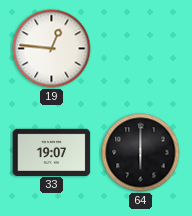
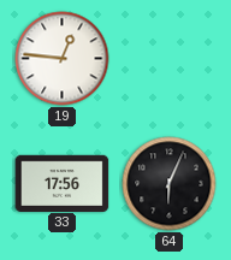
33: 19:07 -> 17:56 (63, 183)
64: 6:00 -> 6:04 (170, 184)
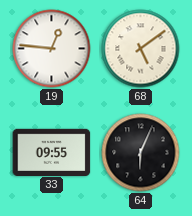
68: none -> 5:09 (141, 49)
33: 17:56 -> 09:55 (52, 152)
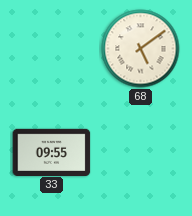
19: 12:46 -> none (52, 49)
64: 6:04 -> none (141, 153)
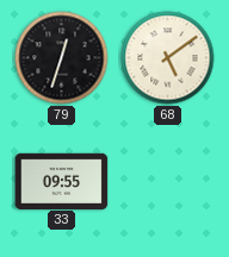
79: none -> 12:33 (62, 58)
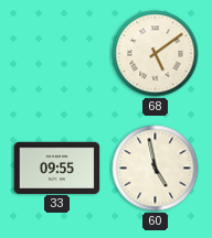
79: 12:33 -> none (62, 58)
60: none -> 4:58 (156, 169)
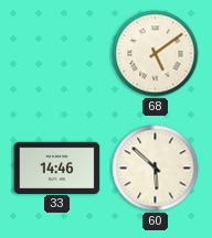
33: 09:55 -> 14:46 (57, 167)
60: 4:58 -> 5:52 (156, 169)
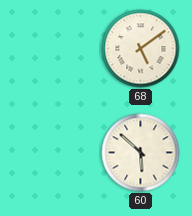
33: 14:46 -> none (57, 167)
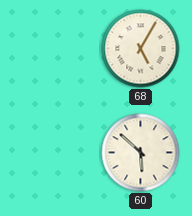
68: 5:09 -> 5:05 (141, 49)
